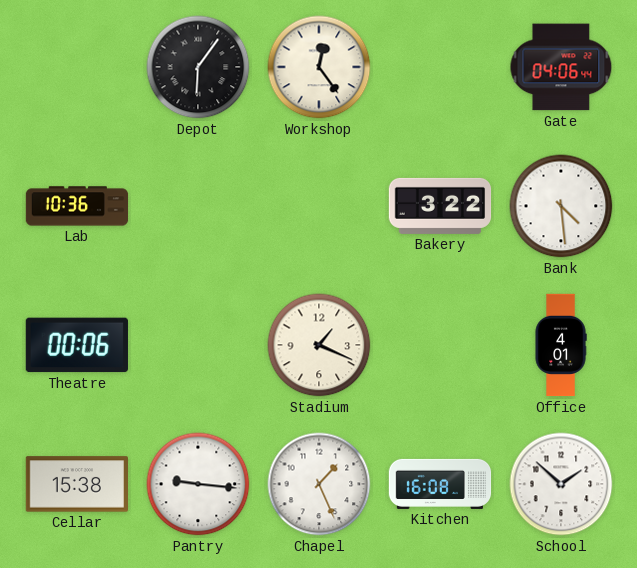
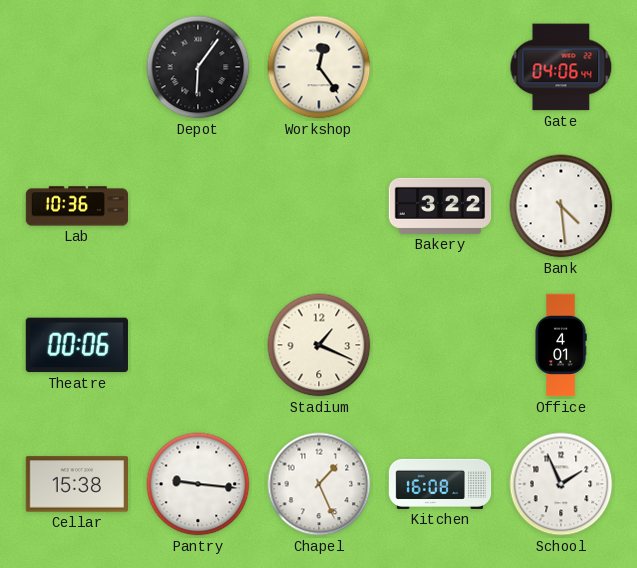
School: 1:52 -> 1:56 (561, 484)
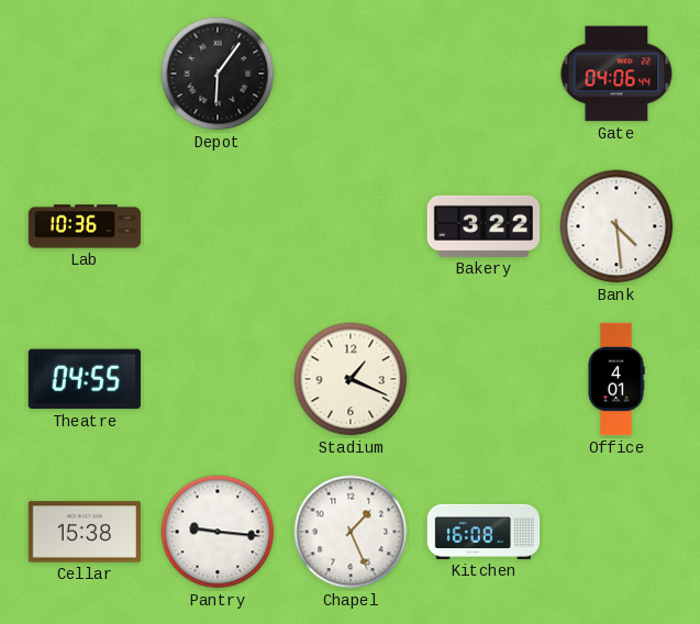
Workshop: 12:24 -> none (319, 67)
Theatre: 00:06 -> 04:55 (85, 379)
School: 1:56 -> none (561, 484)
